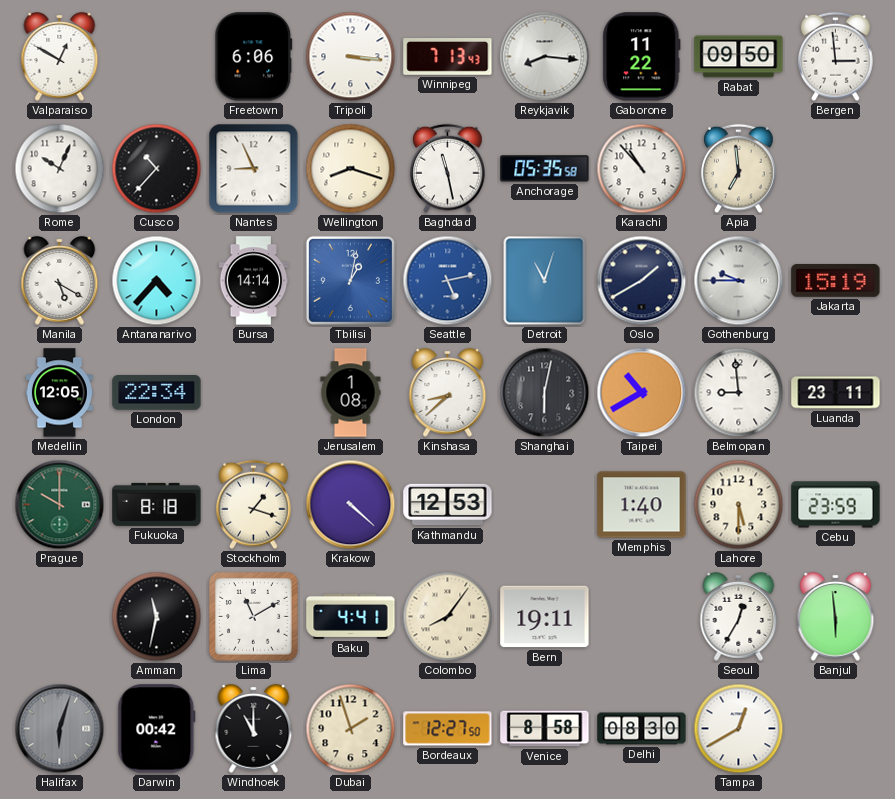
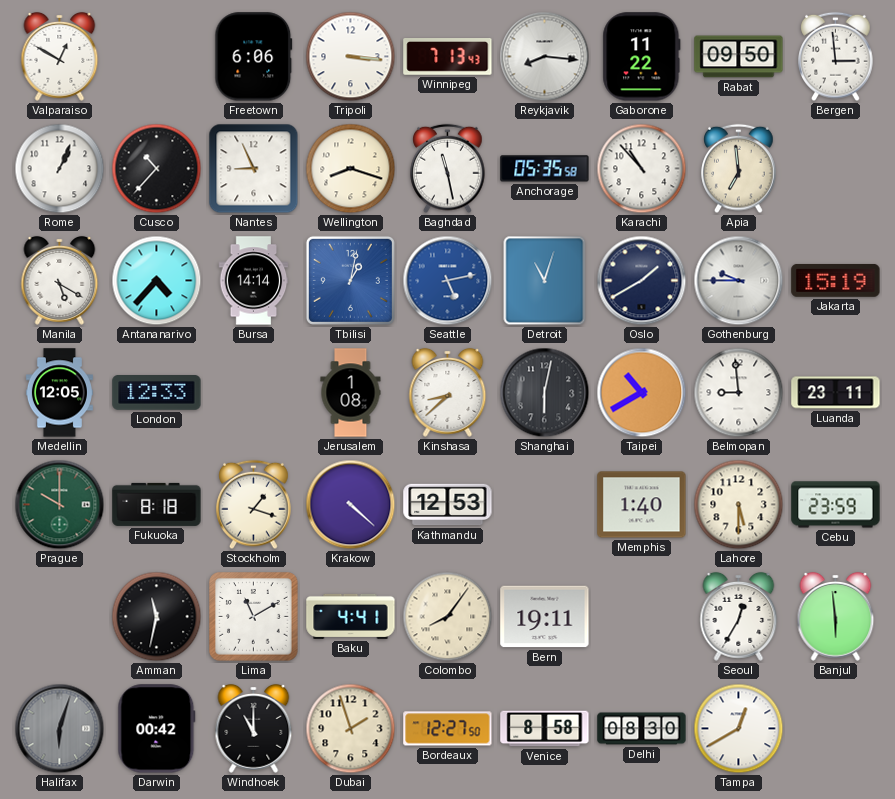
Rome: 10:04 -> 1:04 (60, 169)
London: 22:34 -> 12:33 (157, 393)
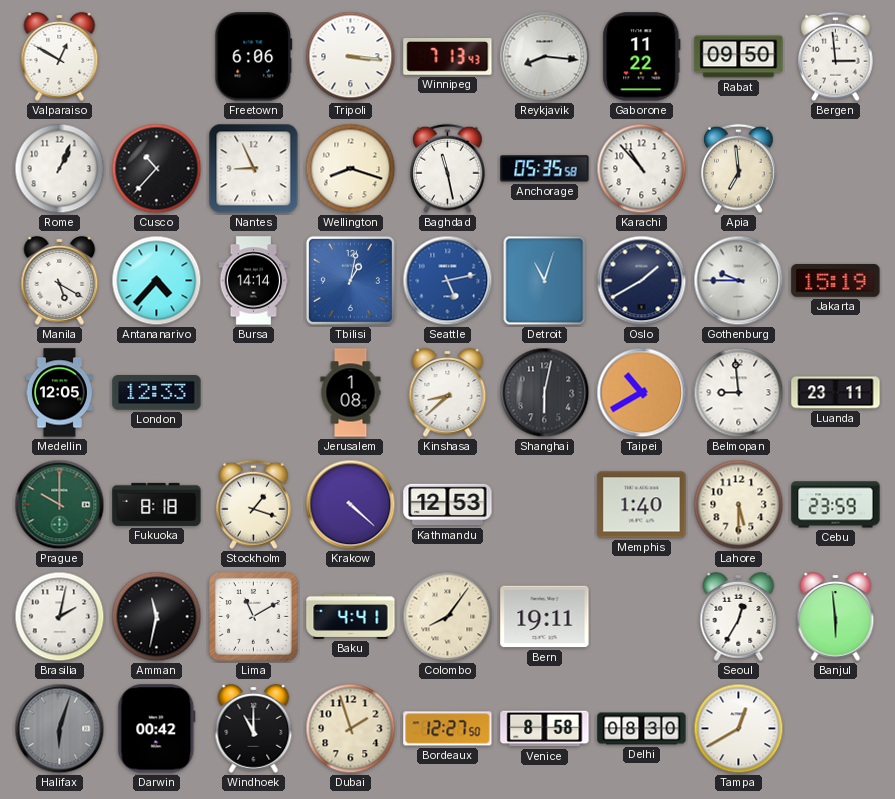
Brasilia: none -> 2:02 (60, 617)
